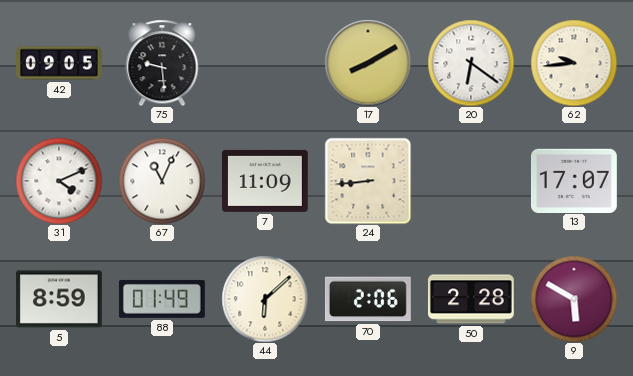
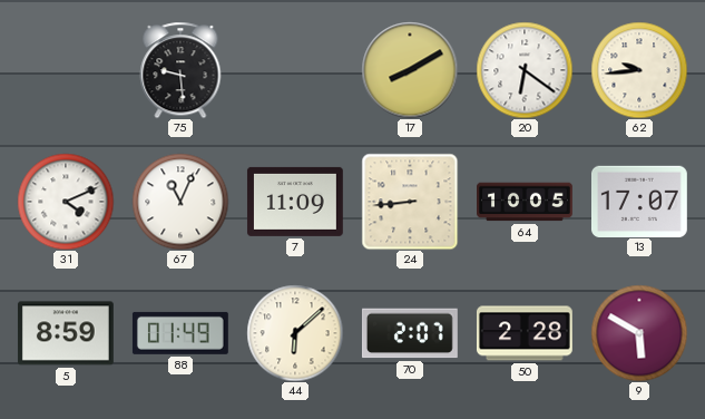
42: 09:05 -> none (60, 63)
64: none -> 10:05 (526, 202)
70: 2:06 -> 2:07 (410, 333)
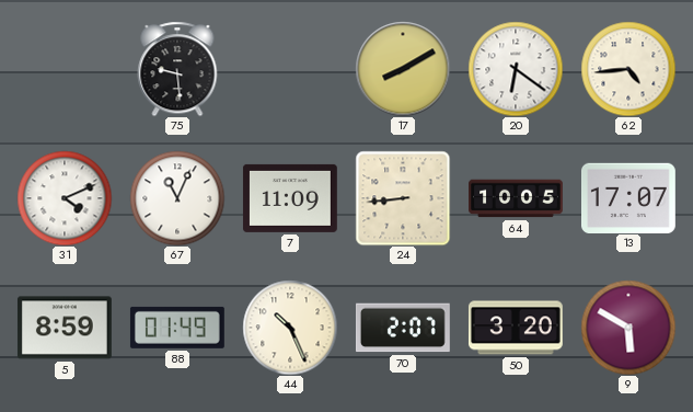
62: 9:44 -> 4:44 (628, 69)
44: 6:08 -> 10:26 (290, 328)
50: 2:28 -> 3:20 (516, 328)
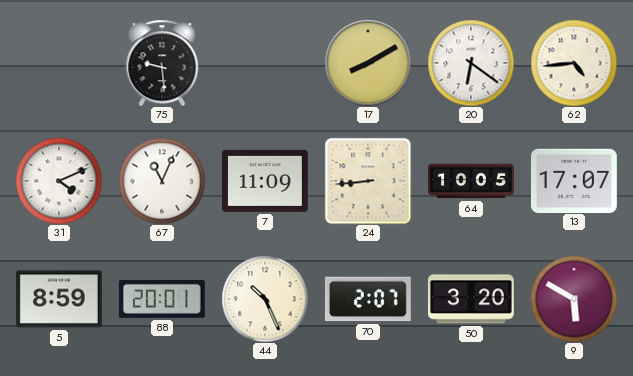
88: 01:49 -> 20:01 (162, 299)
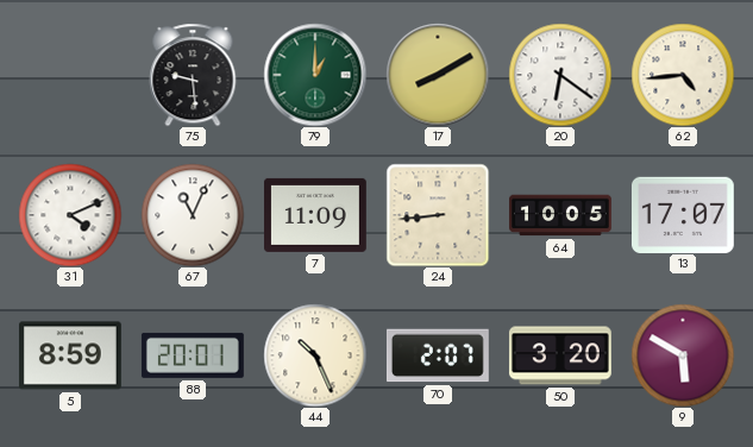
79: none -> 1:00 (315, 75)
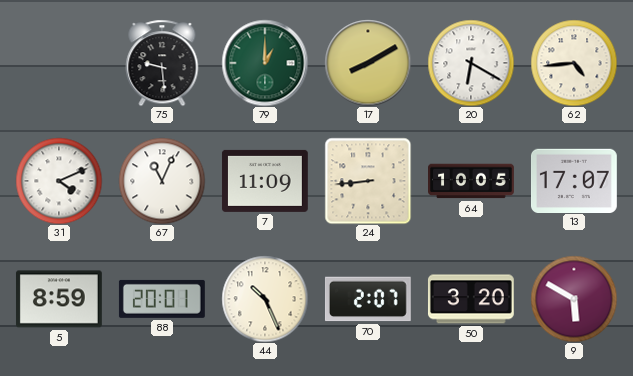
20: 6:21 -> 6:20 (471, 63)
